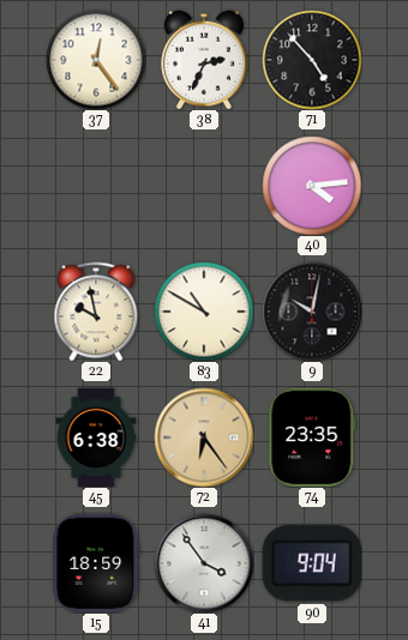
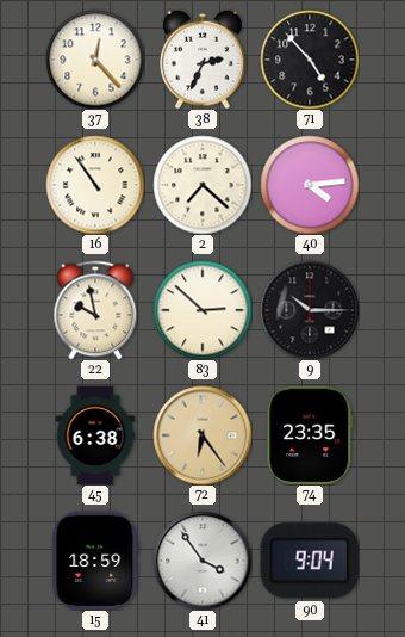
37: 12:24 -> 12:23 (95, 60)
16: none -> 10:54 (95, 185)
2: none -> 7:22 (202, 185)
83: 10:50 -> 2:52 (202, 310)
9: 10:02 -> 10:15 (310, 310)
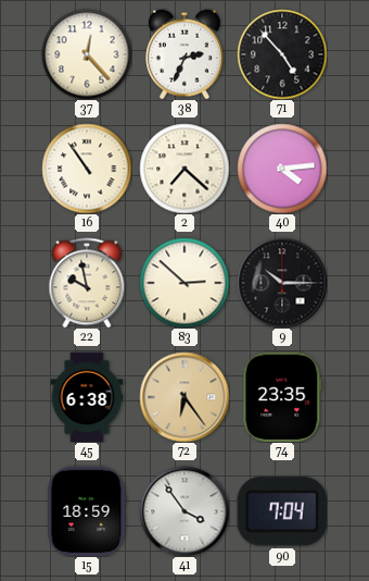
90: 9:04 -> 7:04 (282, 511)
